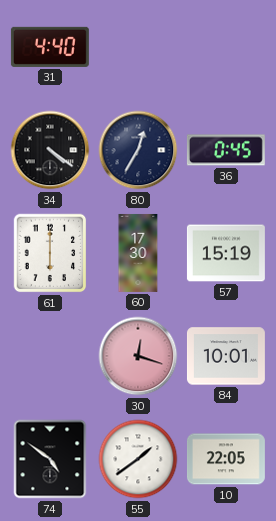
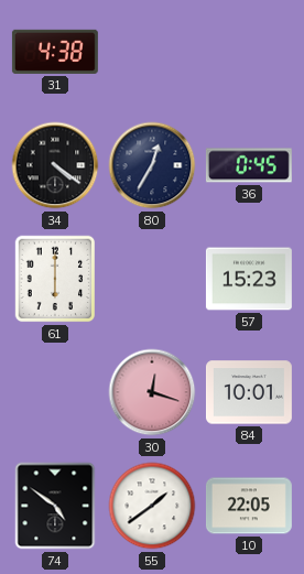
31: 4:40 -> 4:38 (55, 52)
60: 17:30 -> none (138, 253)
57: 15:19 -> 15:23 (249, 279)
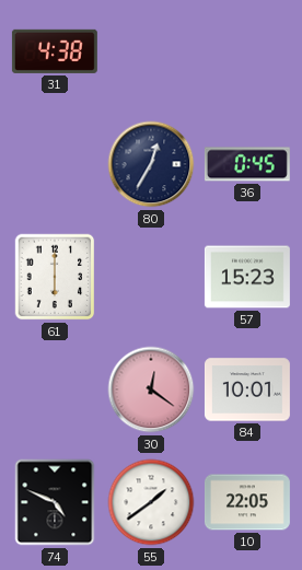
34: 4:21 -> none (55, 165)
30: 12:18 -> 12:21 (151, 389)
74: 4:51 -> 4:49 (55, 502)
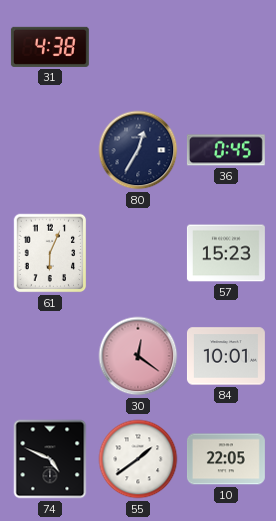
61: 6:00 -> 6:04 (50, 253)
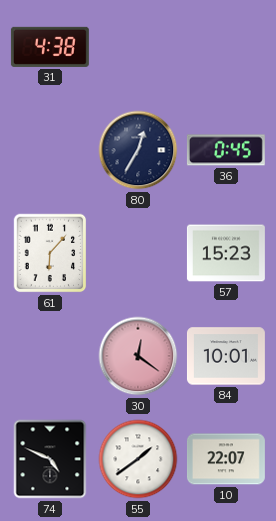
61: 6:04 -> 6:07 (50, 253)
10: 22:05 -> 22:07 (226, 459)
